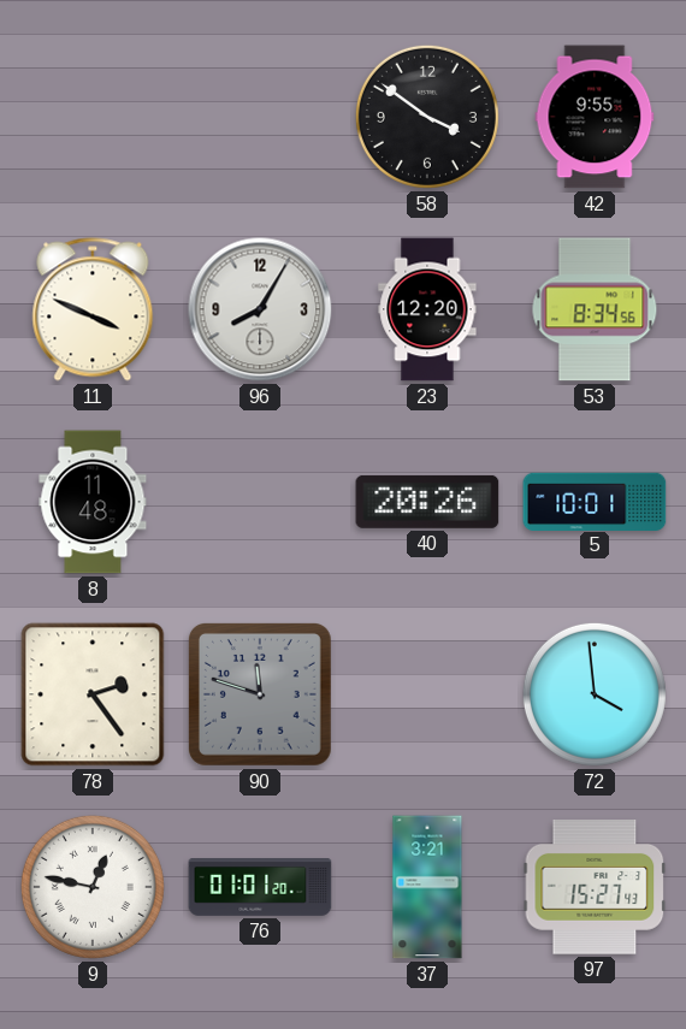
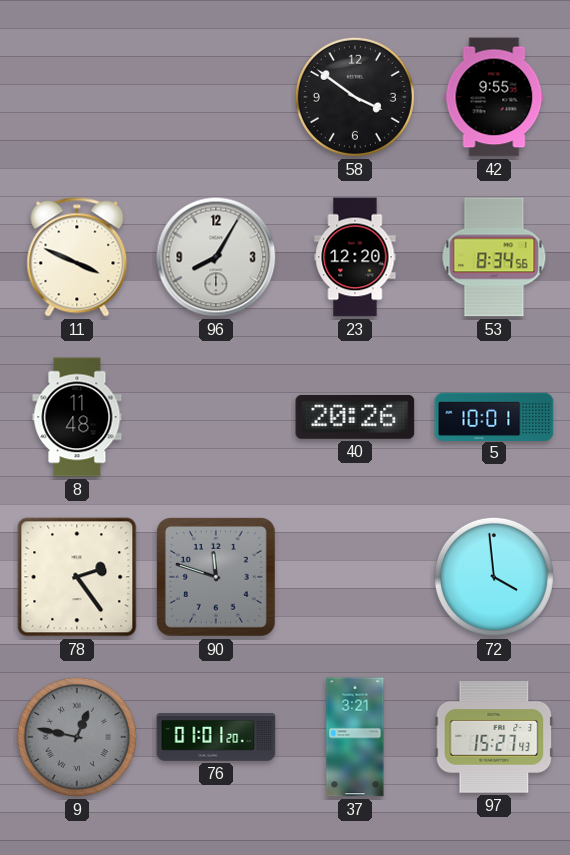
9 dial: white -> grey (77, 737)
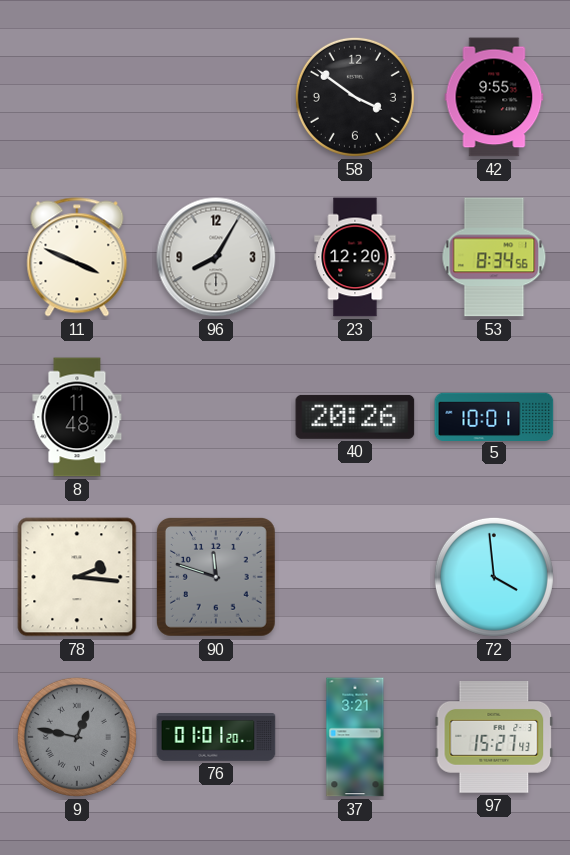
78: 2:24 -> 2:16 (77, 577)
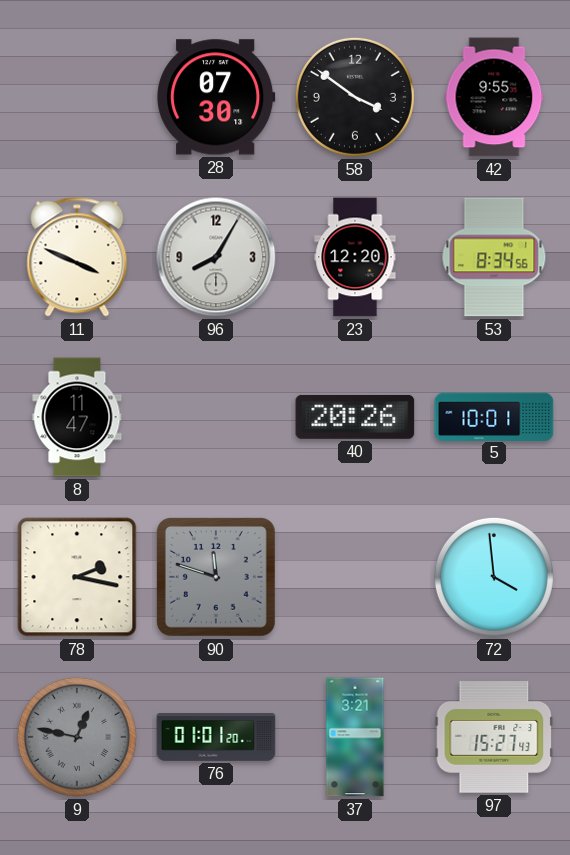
28: none -> 07:30 (216, 97)
8: 11:48 -> 11:47 (77, 417)
78: 2:16 -> 2:17 (77, 577)
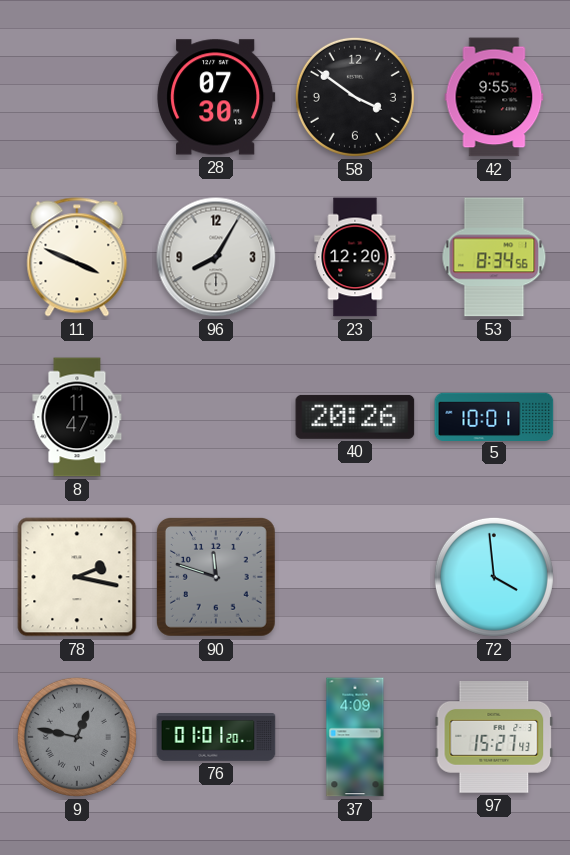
37: 3:21 -> 4:09 (355, 737)
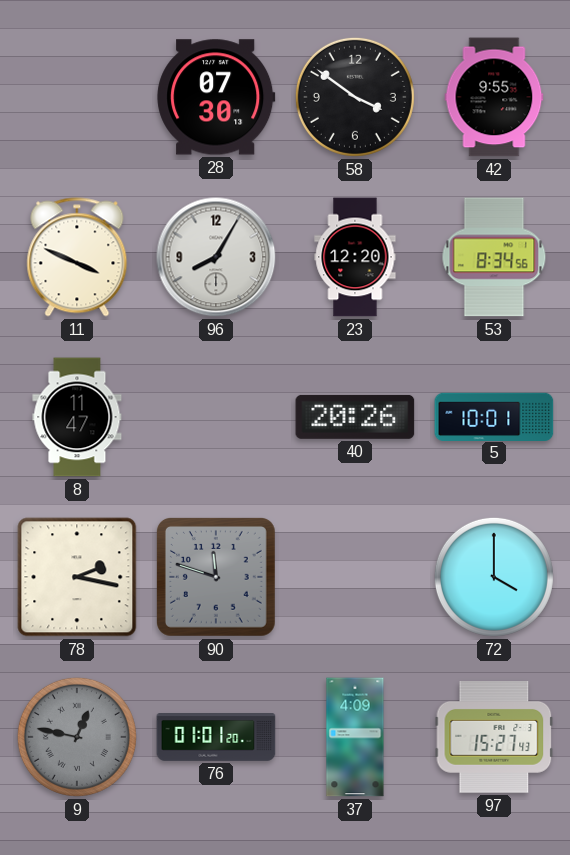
72: 3:59 -> 4:00 (494, 577)
